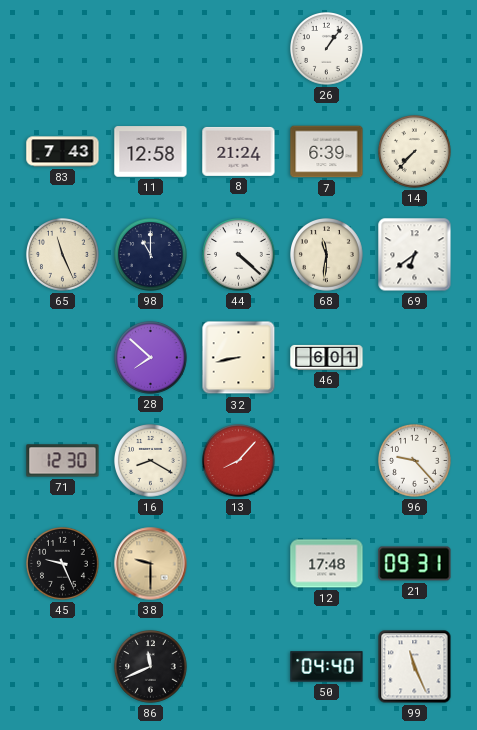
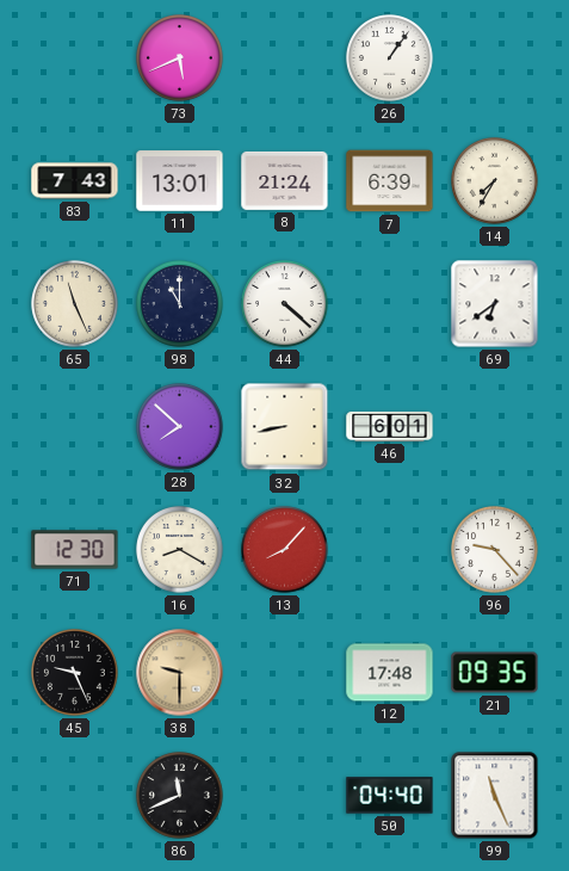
73: none -> 5:41 (180, 58)
11: 12:58 -> 13:01 (180, 181)
14: 7:37 -> 7:35 (495, 181)
68: 11:31 -> none (327, 255)
21: 09:31 -> 09:35 (495, 673)
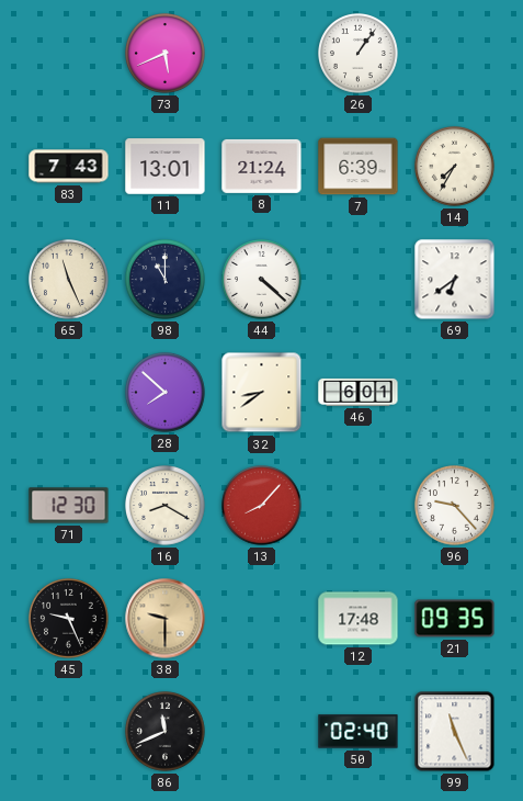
32: 8:43 -> 8:39 (262, 393)
50: 04:40 -> 02:40 (359, 732)
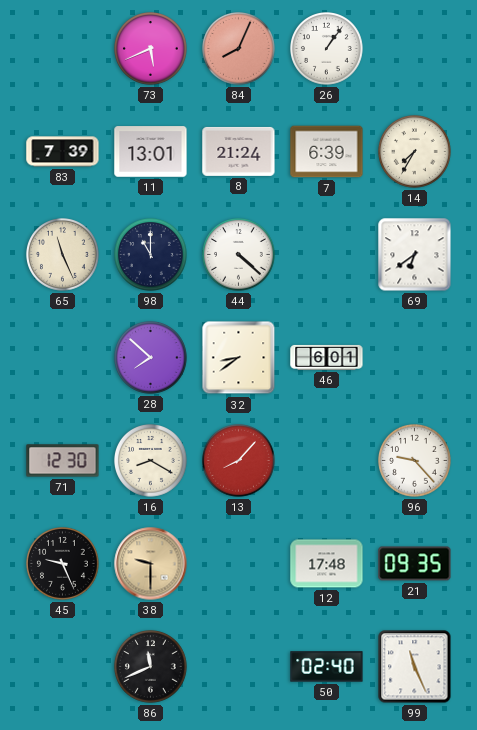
84: none -> 8:04 (239, 49)
83: 7:43 -> 7:39 (63, 152)
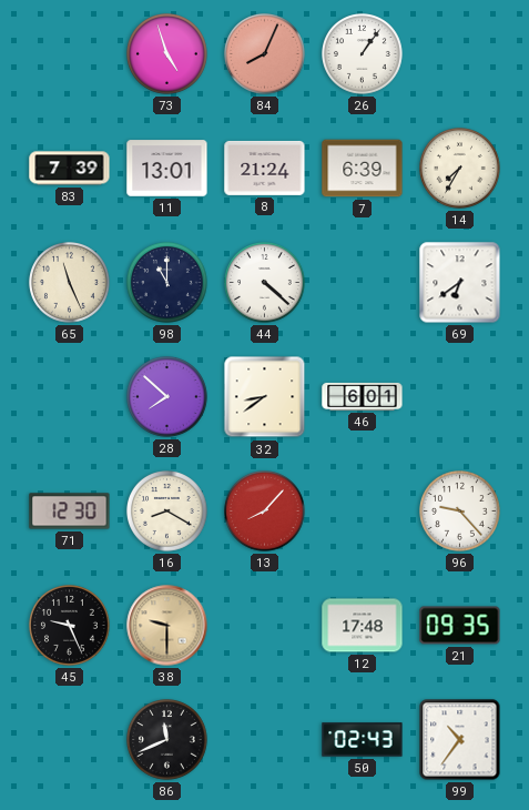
73: 5:41 -> 4:57 (167, 54)
50: 02:40 -> 02:43 (363, 740)
99: 11:26 -> 10:36 (460, 740)
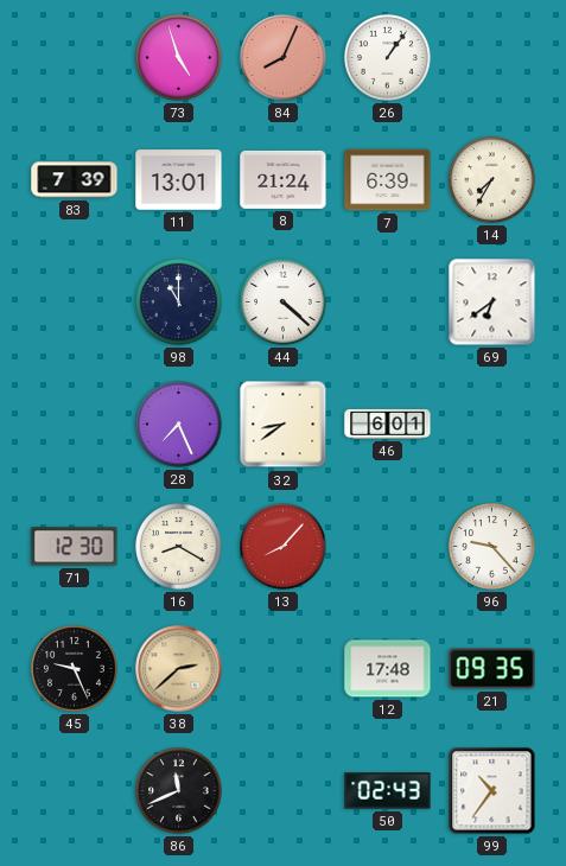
65: 11:26 -> none (70, 283)
28: 7:52 -> 7:26 (179, 425)
38: 9:30 -> 2:38 (179, 669)
